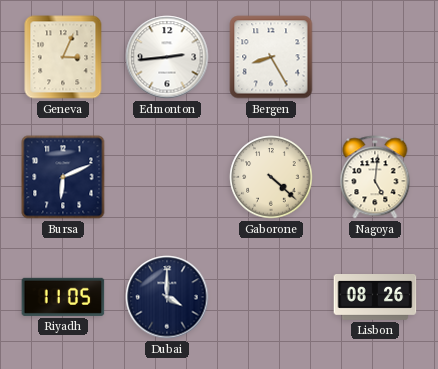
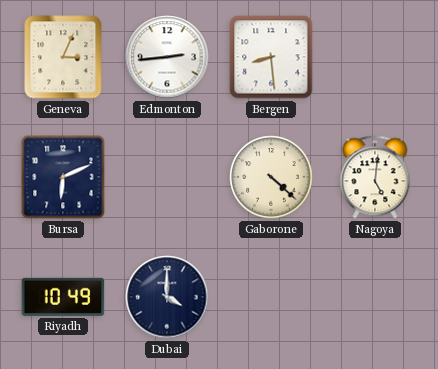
Bergen: 8:25 -> 8:29 (271, 57)
Riyadh: 11:05 -> 10:49 (63, 297)
Lisbon: 08:26 -> none (375, 298)
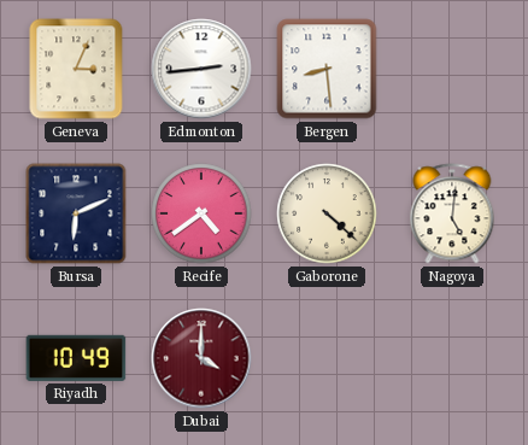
Recife: none -> 4:39 (201, 213)
Dubai dial: navy -> burgundy (201, 358)
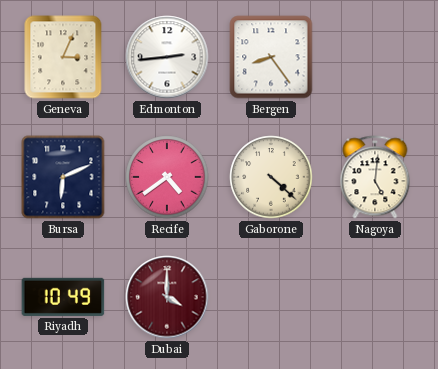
Bergen: 8:29 -> 8:24 (271, 57)
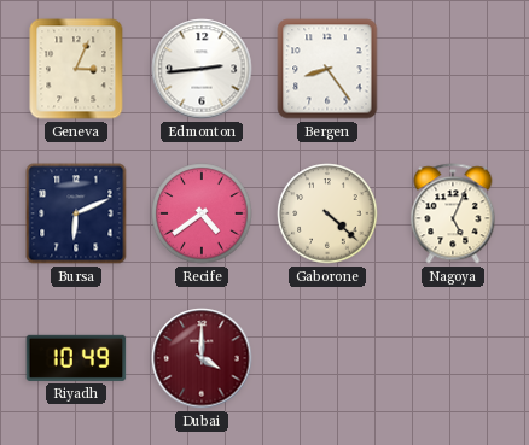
Nagoya: 5:01 -> 5:04 (453, 213)
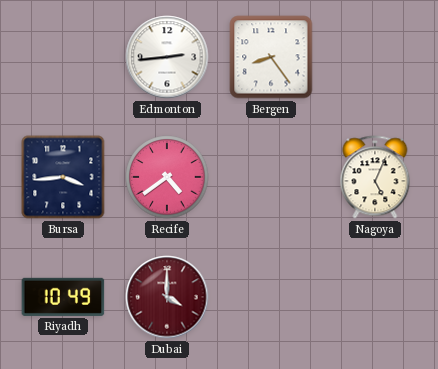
Geneva: 3:04 -> none (76, 69)
Bursa: 6:11 -> 3:44 (63, 177)
Gaborone: 4:22 -> none (327, 213)
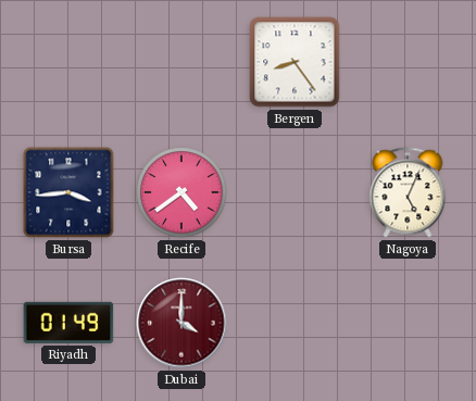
Edmonton: 2:44 -> none (167, 57)
Riyadh: 10:49 -> 01:49 (68, 323)
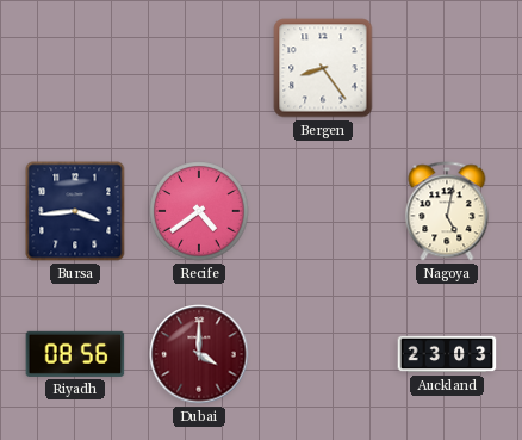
Nagoya: 5:04 -> 5:02 (447, 211)
Riyadh: 01:49 -> 08:56 (75, 354)
Auckland: none -> 23:03 (447, 354)
